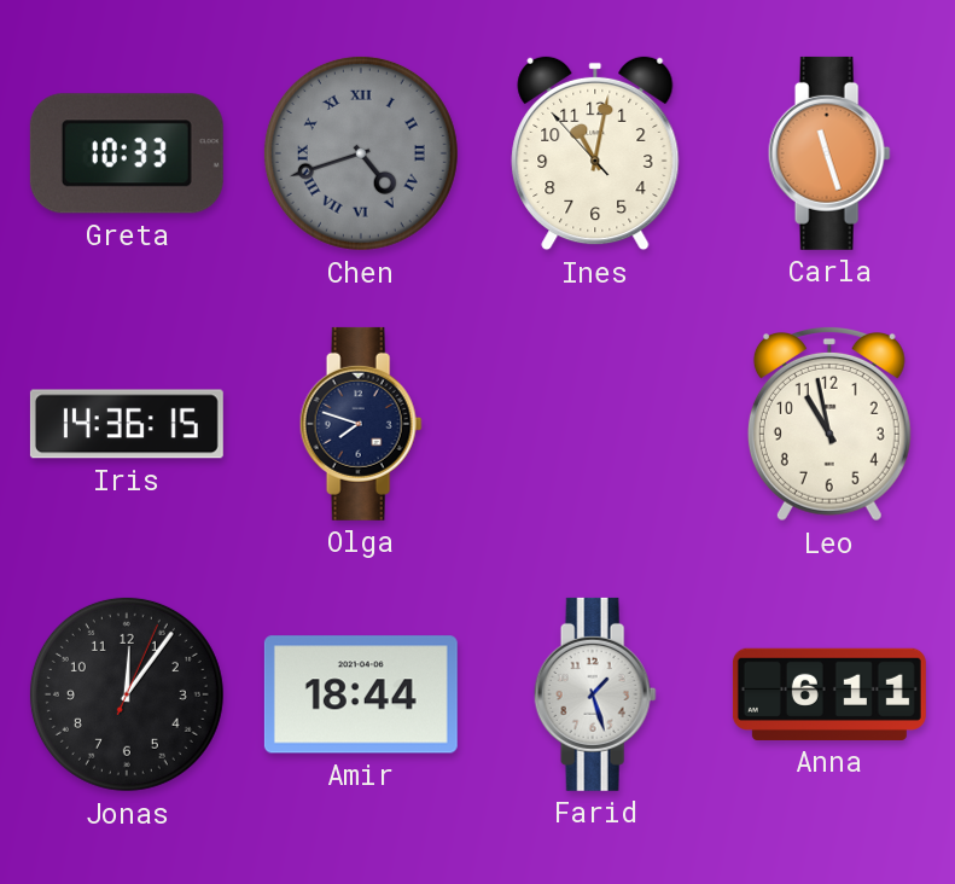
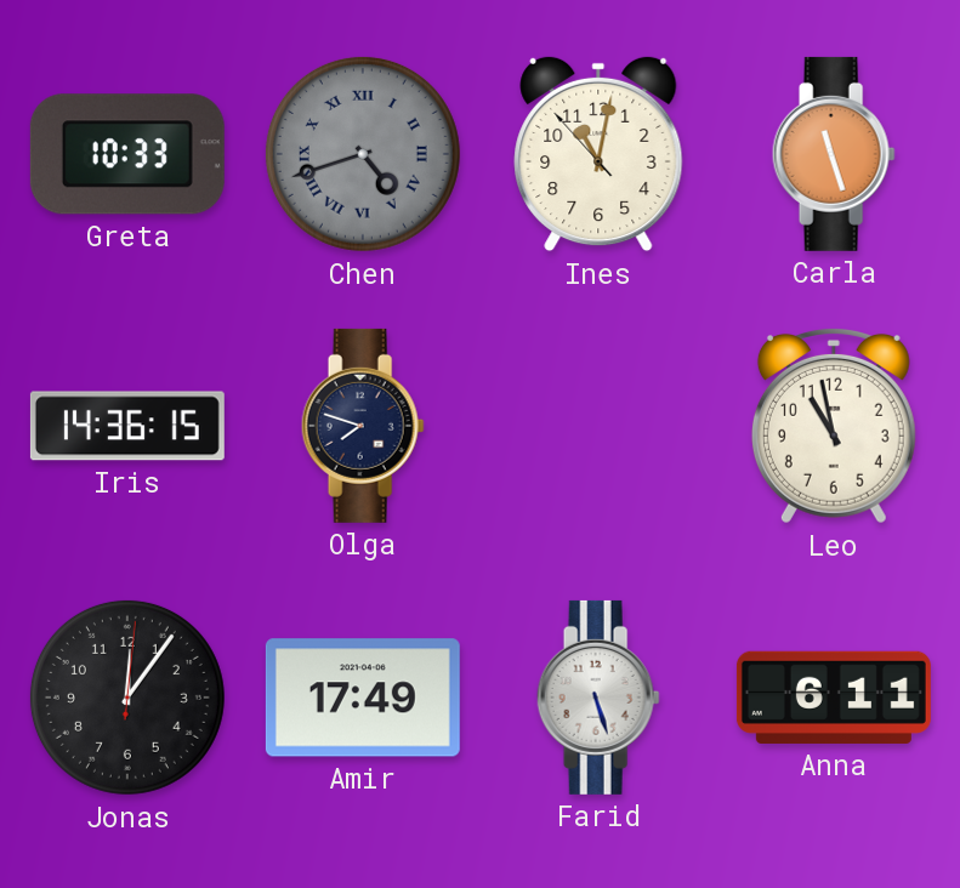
Jonas: 12:06:04 -> 12:06:01 (127, 698)
Amir: 18:44 -> 17:49 (363, 698)
Farid: 1:27 -> 5:27 (598, 698)
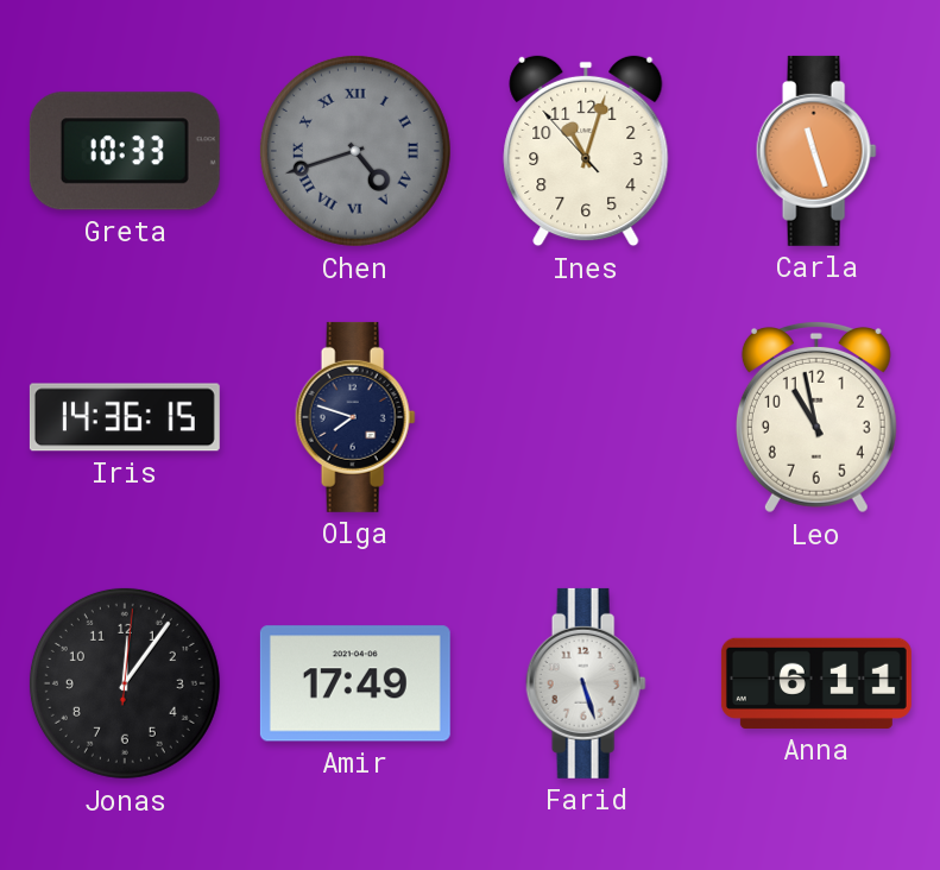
Ines: 11:01 -> 11:02 (586, 151)
